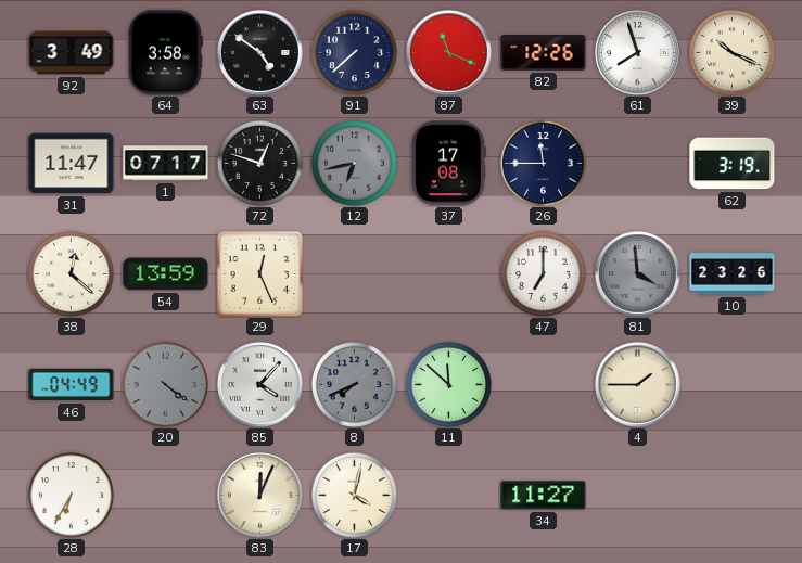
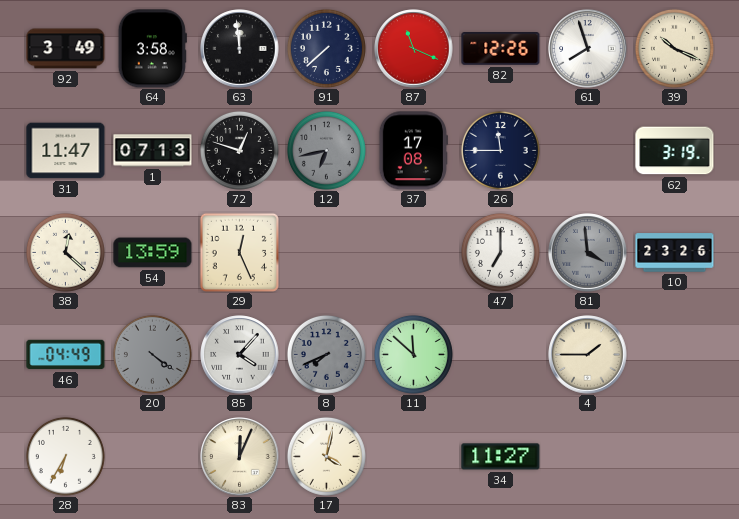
63: 4:51 -> 11:59 (240, 49)
1: 07:17 -> 07:13 (153, 151)
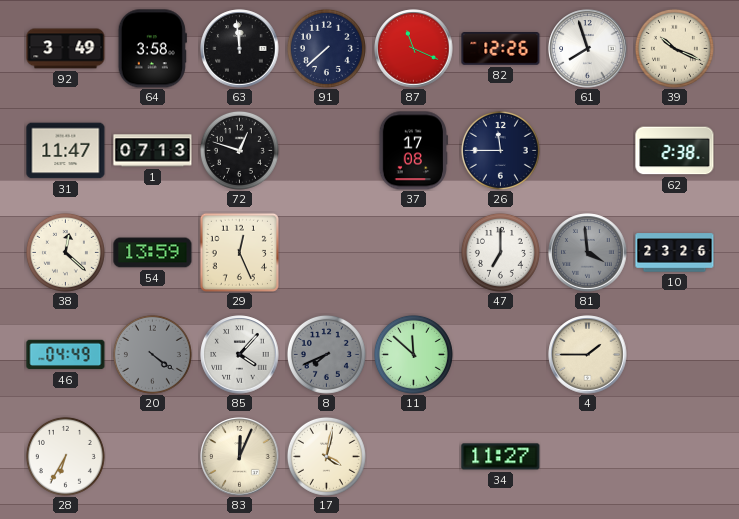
12: 6:43 -> none (326, 150)
62: 3:19 -> 2:38 (675, 151)
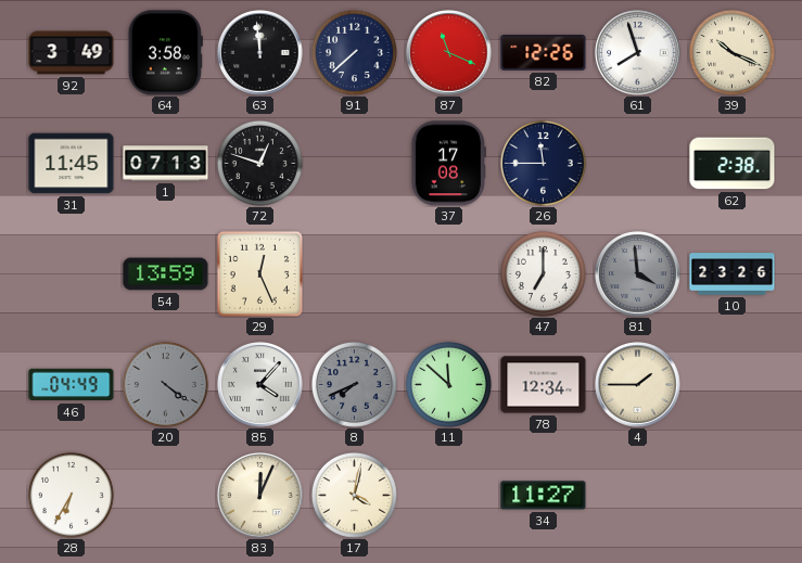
31: 11:47 -> 11:45 (72, 164)
38: 12:22 -> none (65, 252)
78: none -> 12:34 (544, 385)
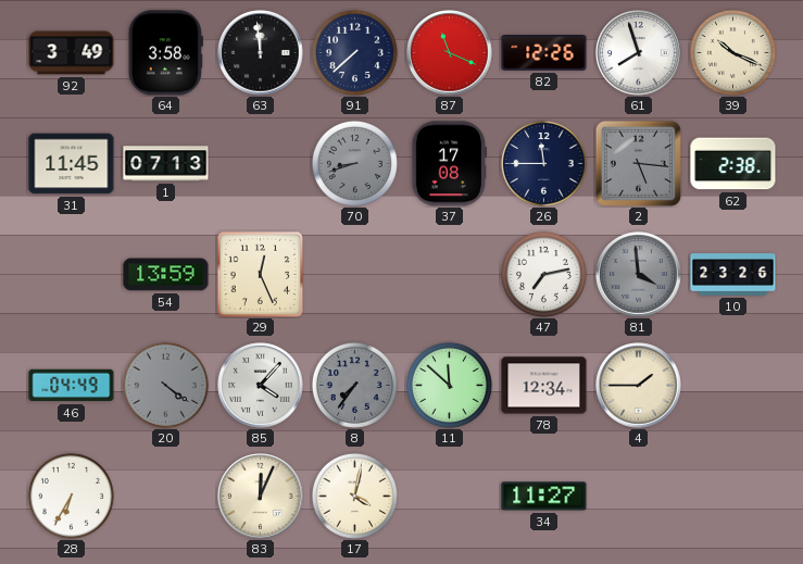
72: 12:48 -> none (259, 163)
70: none -> 8:42 (354, 163)
2: none -> 5:16 (638, 163)
47: 7:00 -> 7:13 (543, 274)
8: 7:41 -> 7:36 (354, 385)
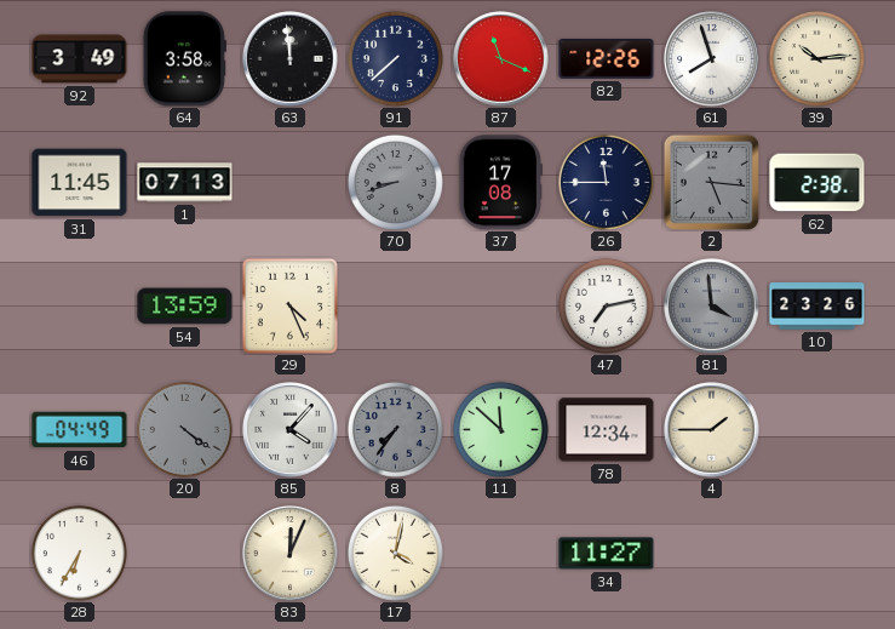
39: 10:19 -> 10:14 (816, 58)
29: 12:26 -> 4:26 (289, 305)
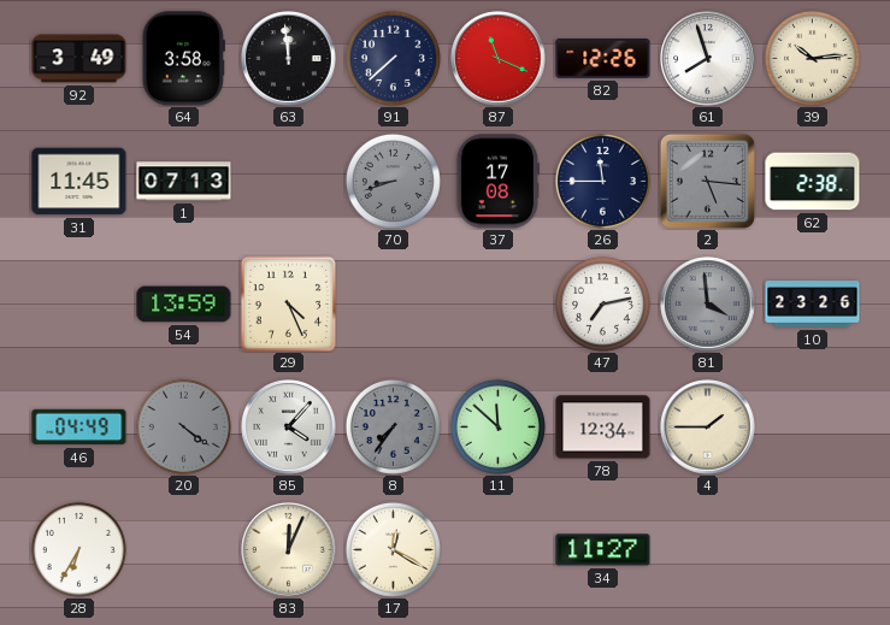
17: 4:02 -> 12:20 (393, 549)
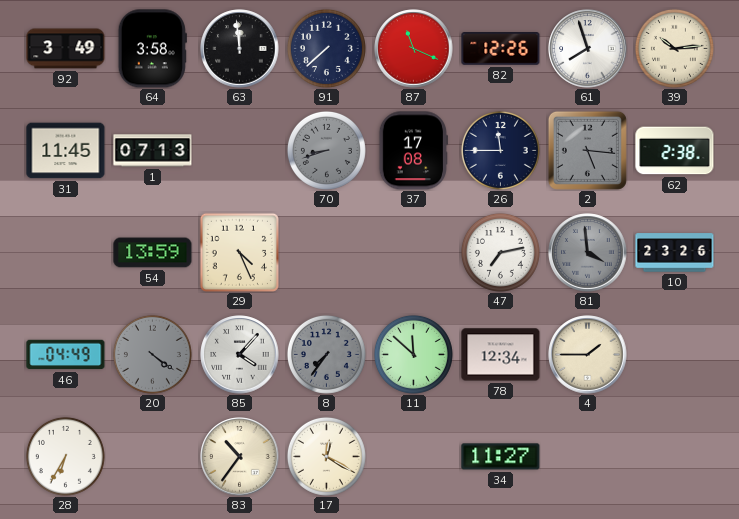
83: 12:04 -> 10:36 (240, 457)
